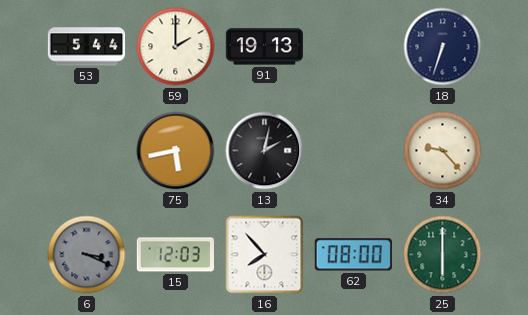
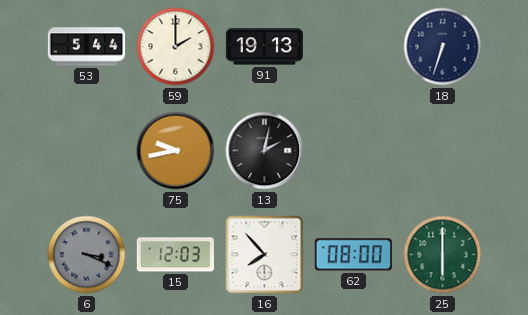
75: 5:43 -> 9:43 (176, 151)
34: 9:23 -> none (443, 151)
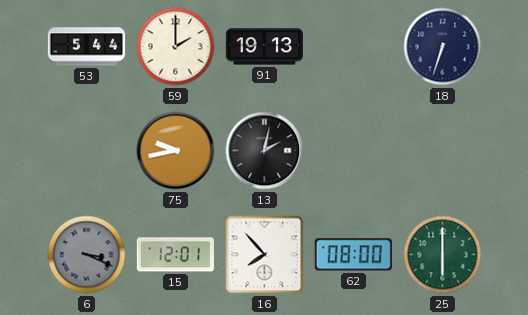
15: 12:03 -> 12:01 (175, 255)
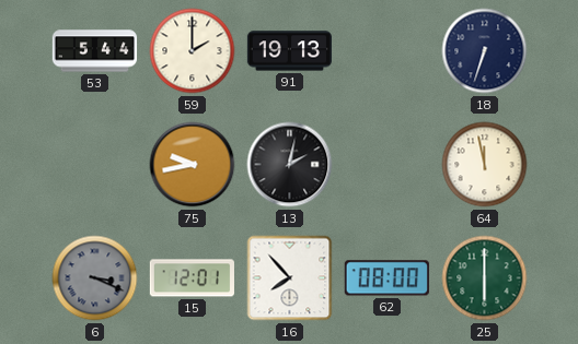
64: none -> 11:58 (485, 165)
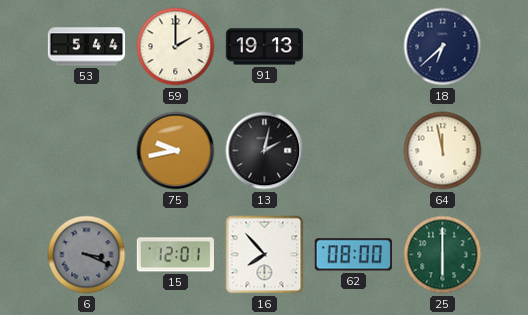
18: 6:33 -> 6:38 (443, 47)
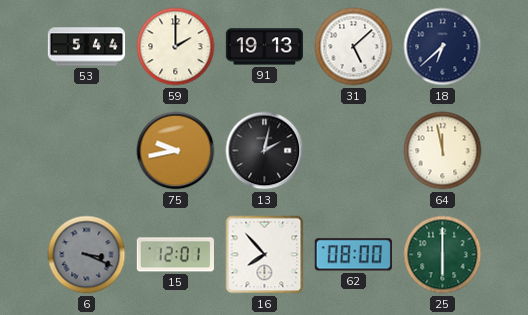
31: none -> 5:08 (354, 47)
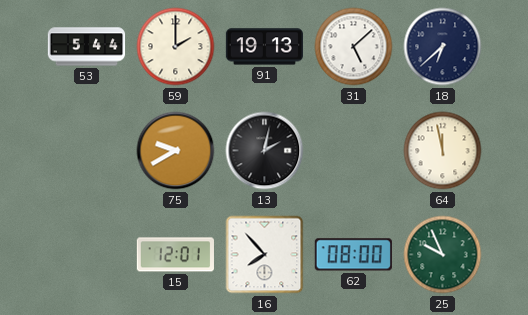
75: 9:43 -> 9:40 (176, 151)
6: 3:19 -> none (87, 255)
25: 6:00 -> 9:56 (443, 255)
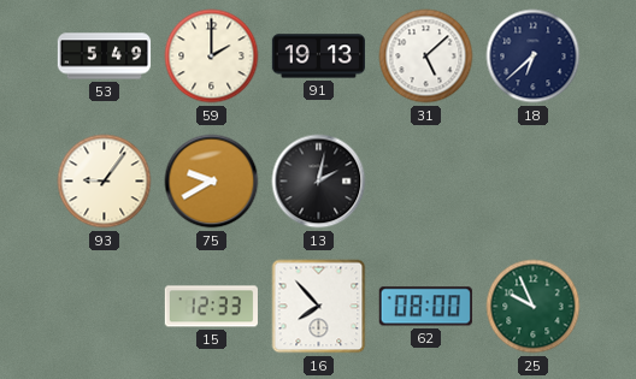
53: 5:44 -> 5:49 (105, 57)
93: none -> 9:06 (105, 182)
64: 11:58 -> none (443, 151)
15: 12:01 -> 12:33 (211, 307)
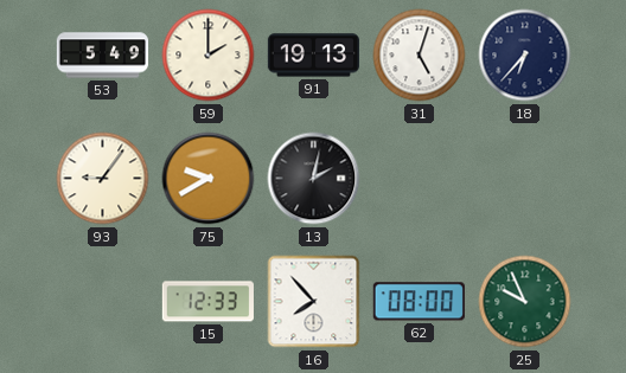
31: 5:08 -> 5:03 (420, 56)
18: 6:38 -> 6:37 (525, 56)
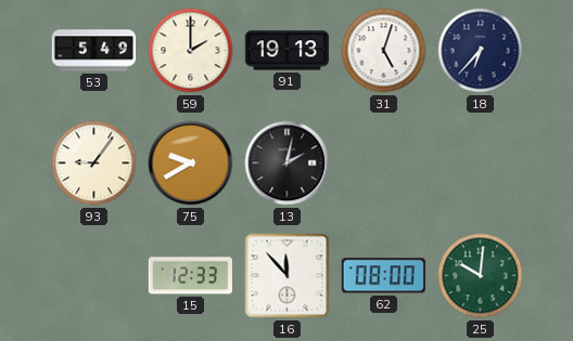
16: 7:53 -> 11:53 (288, 276)
25: 9:56 -> 10:01 (481, 276)
